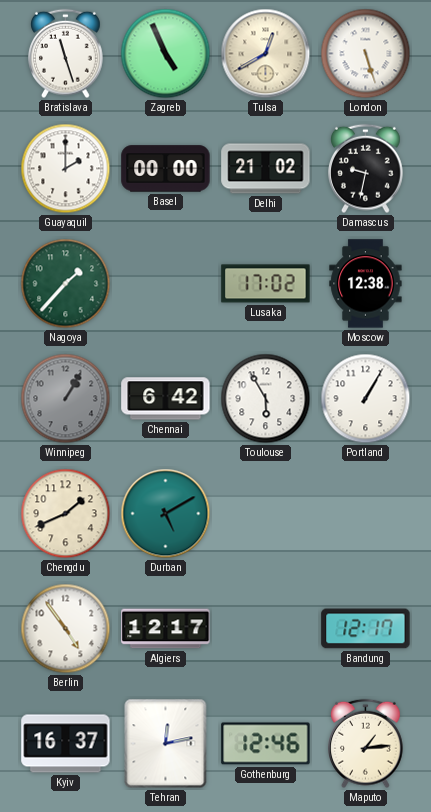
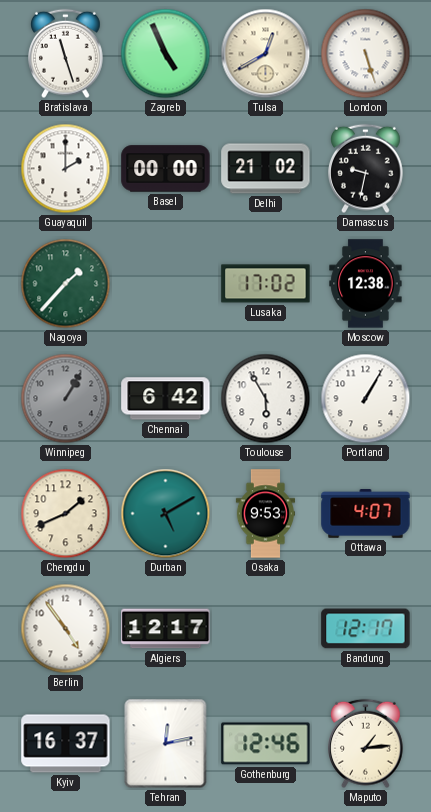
Osaka: none -> 9:53 (265, 514)
Ottawa: none -> 4:07 (366, 514)
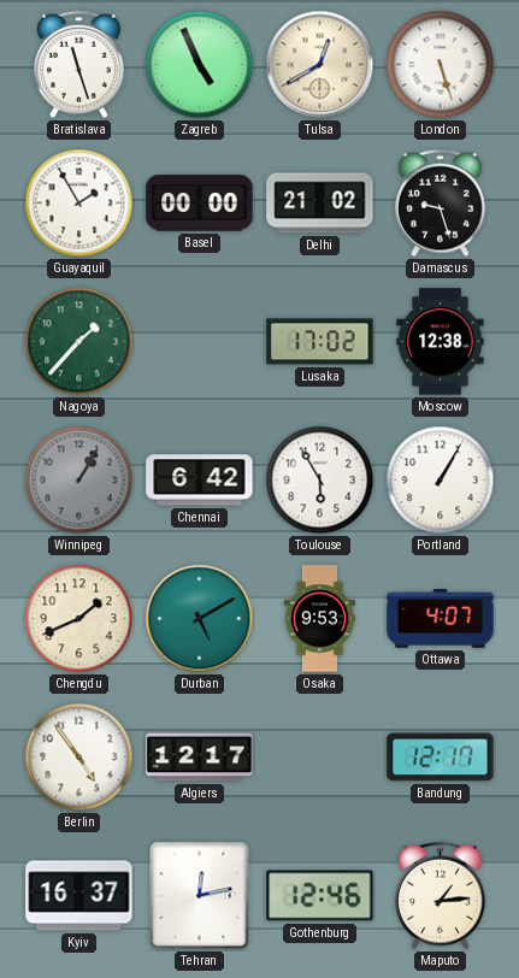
Guayaquil: 2:00 -> 1:55 (79, 204)
Damascus: 9:32 -> 9:27 (441, 204)
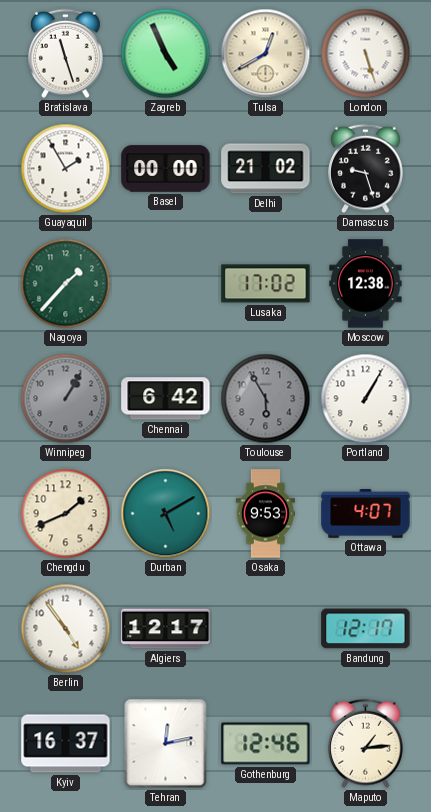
Toulouse dial: white -> grey (266, 399)
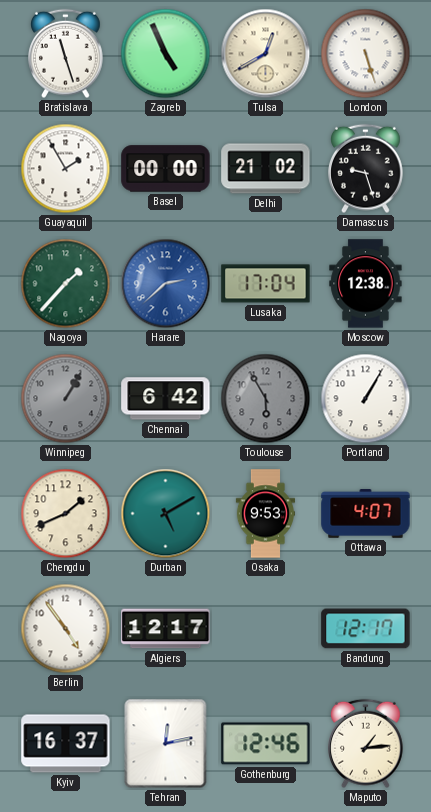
Harare: none -> 2:38 (166, 284)
Lusaka: 17:02 -> 17:04 (266, 284)
